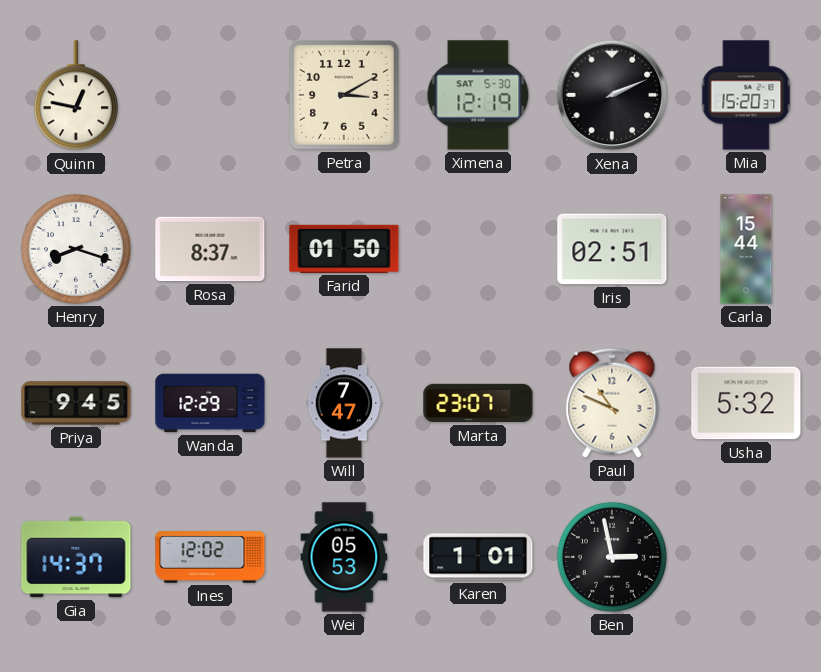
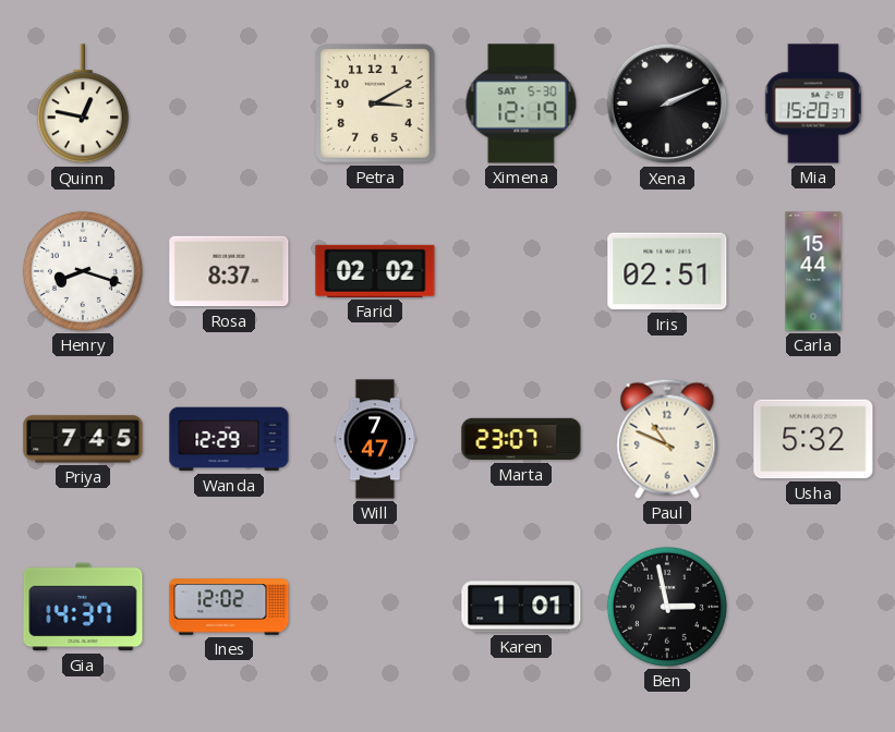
Farid: 01:50 -> 02:02 (375, 271)
Priya: 9:45 -> 7:45 (83, 439)
Wei: 05:53 -> none (344, 557)
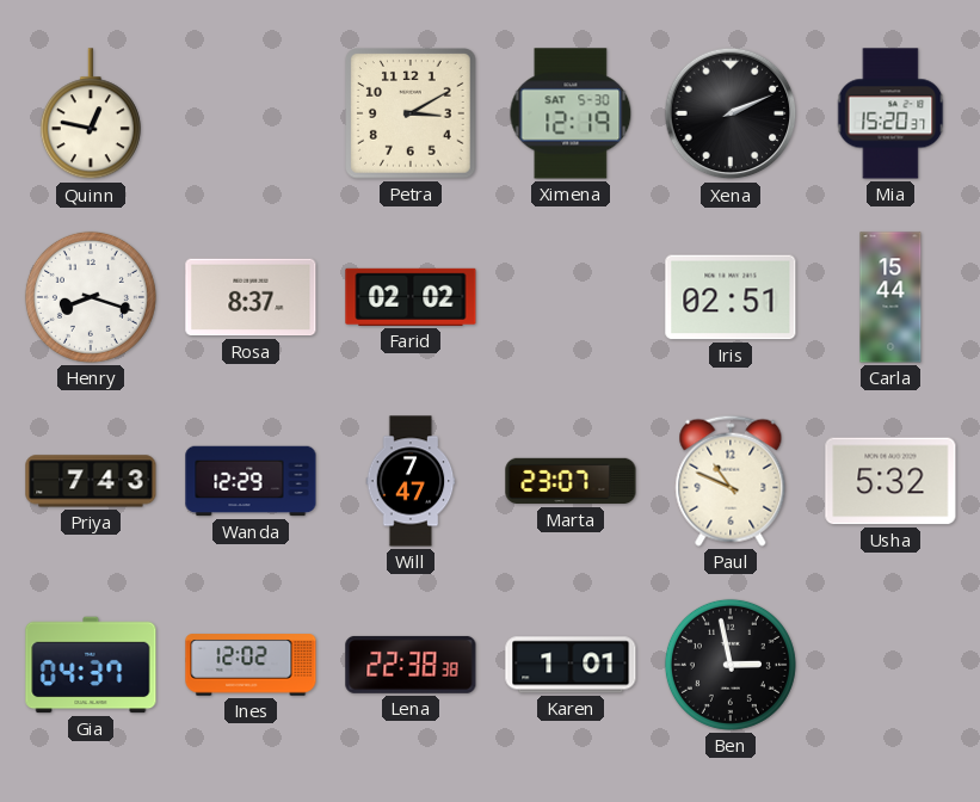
Priya: 7:45 -> 7:43 (91, 481)
Gia: 14:37 -> 04:37 (91, 665)
Lena: none -> 22:38 (411, 665)
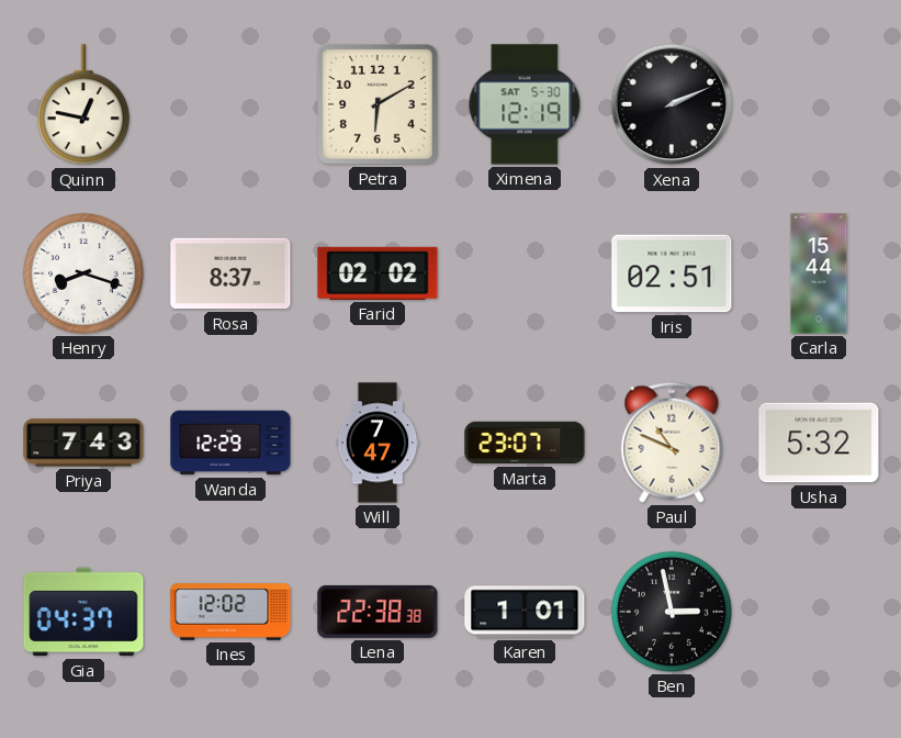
Petra: 3:10 -> 6:10 (378, 104)
Mia: 15:20 -> none (890, 113)
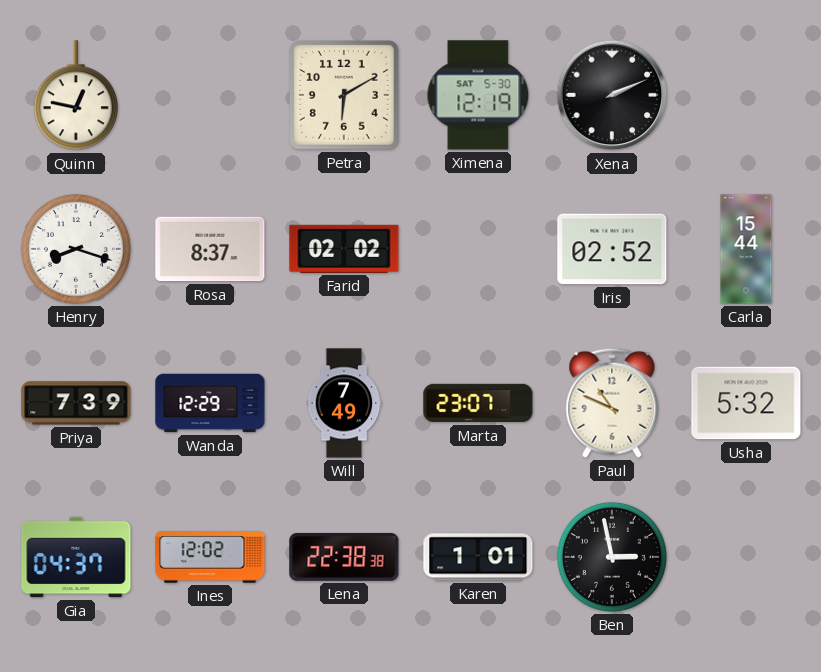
Iris: 02:51 -> 02:52 (612, 249)
Priya: 7:43 -> 7:39 (76, 403)
Will: 7:47 -> 7:49 (344, 403)
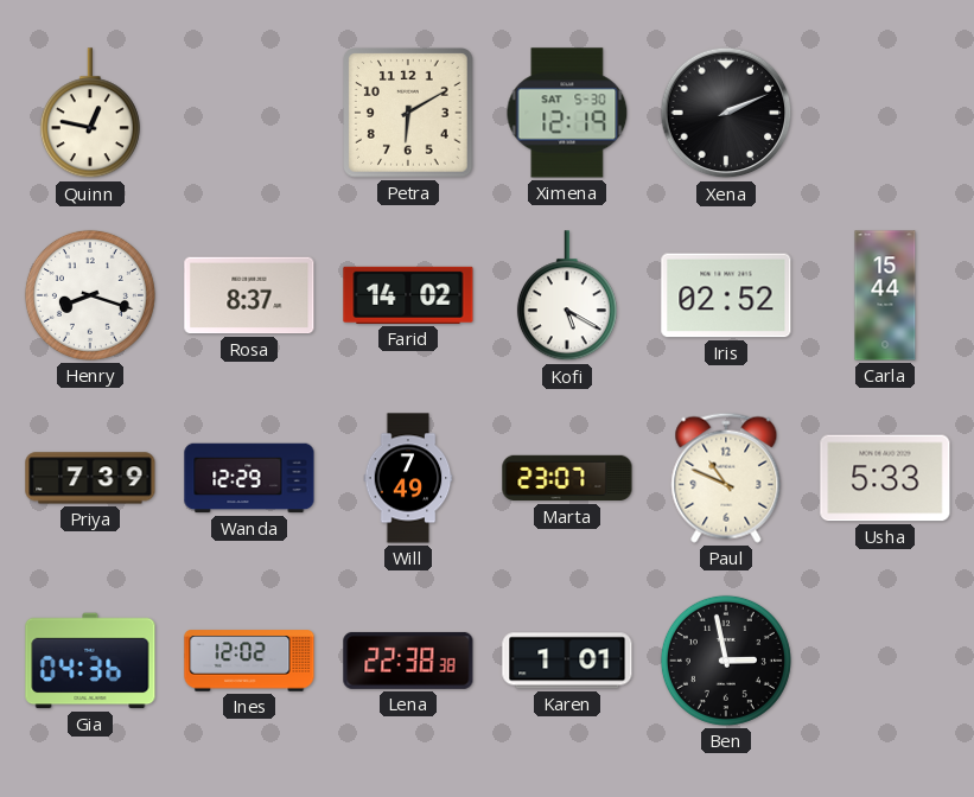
Farid: 02:02 -> 14:02 (408, 295)
Kofi: none -> 5:20 (567, 297)
Usha: 5:32 -> 5:33 (885, 478)
Gia: 04:37 -> 04:36 (90, 661)
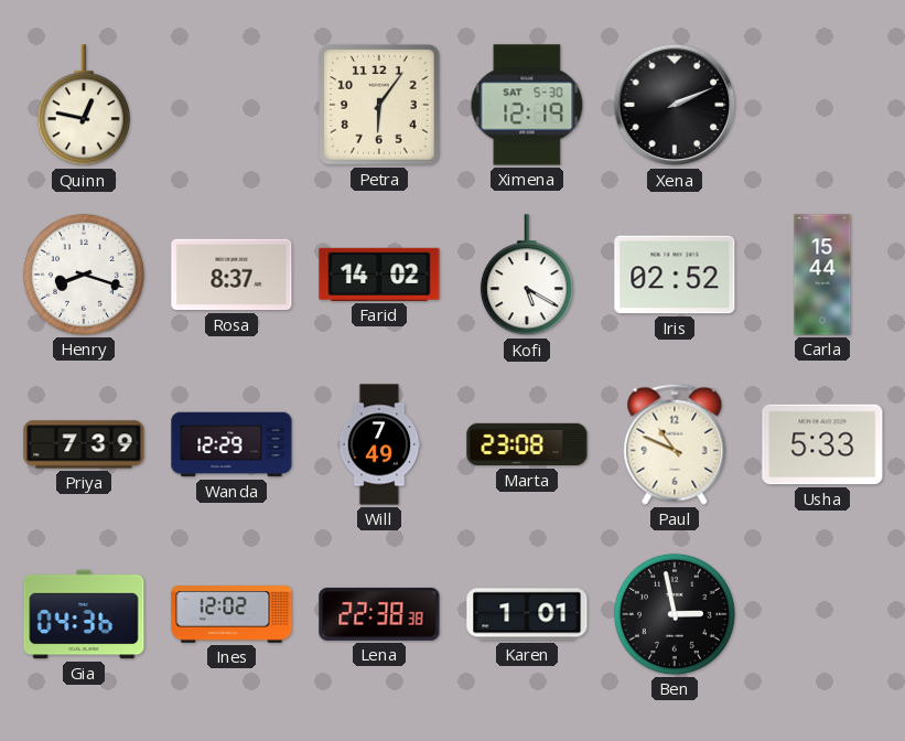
Petra: 6:10 -> 6:06 (379, 105)
Marta: 23:07 -> 23:08 (527, 444)
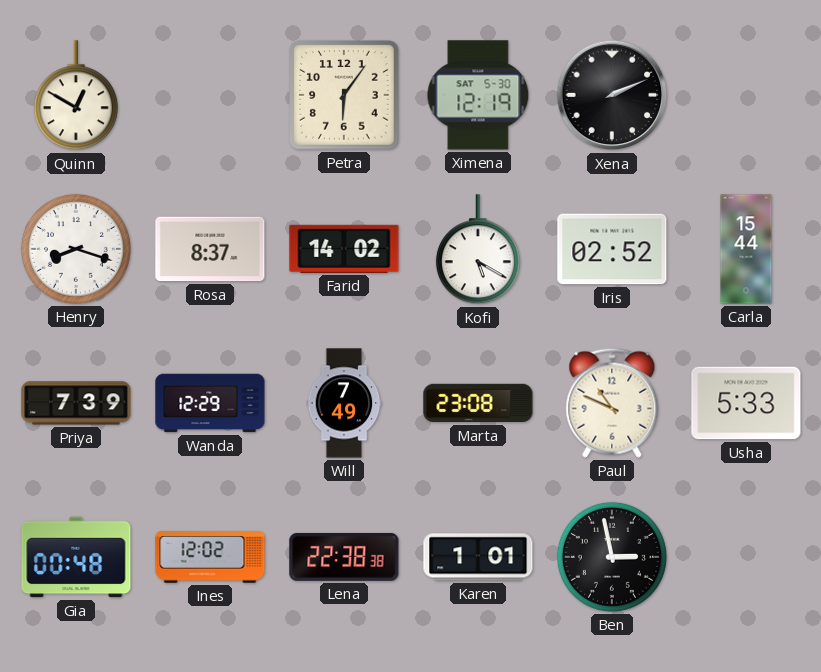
Quinn: 12:47 -> 12:50 (76, 96)
Gia: 04:36 -> 00:48 (76, 557)
